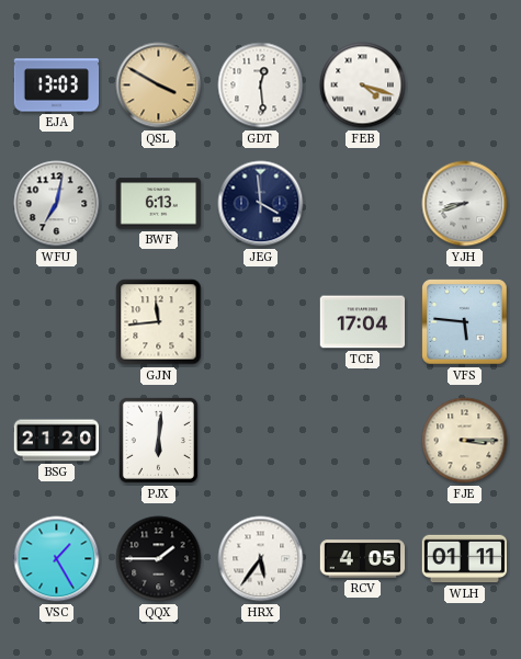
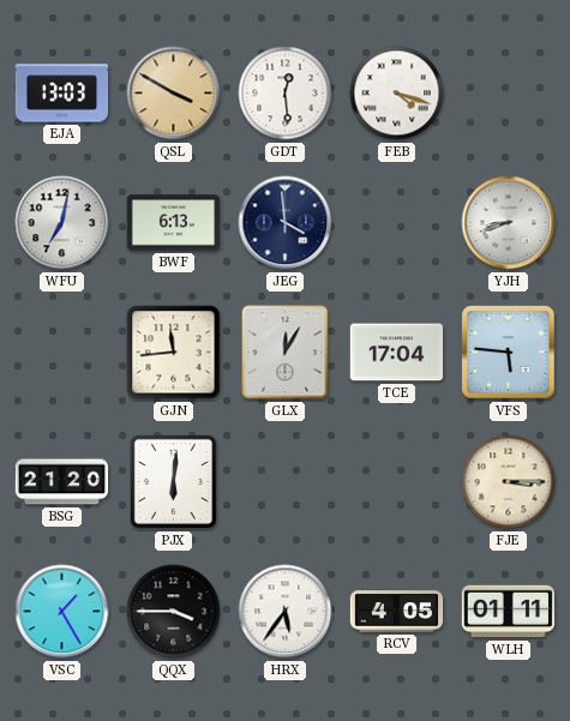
GLX: none -> 12:05 (286, 353)
QQX: 1:45 -> 3:45 (174, 612)
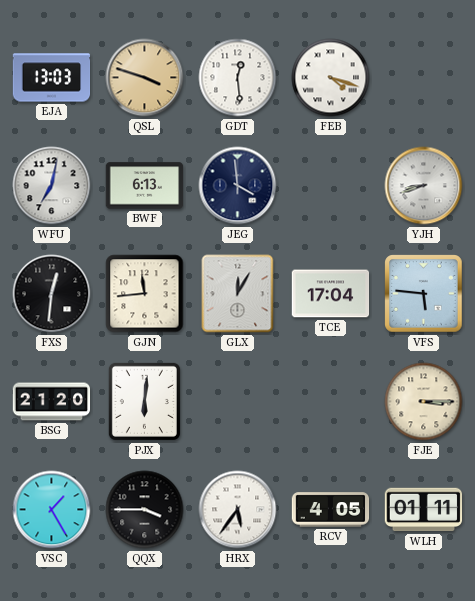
QSL: 3:50 -> 3:48 (145, 78)
FXS: none -> 12:31 (52, 294)
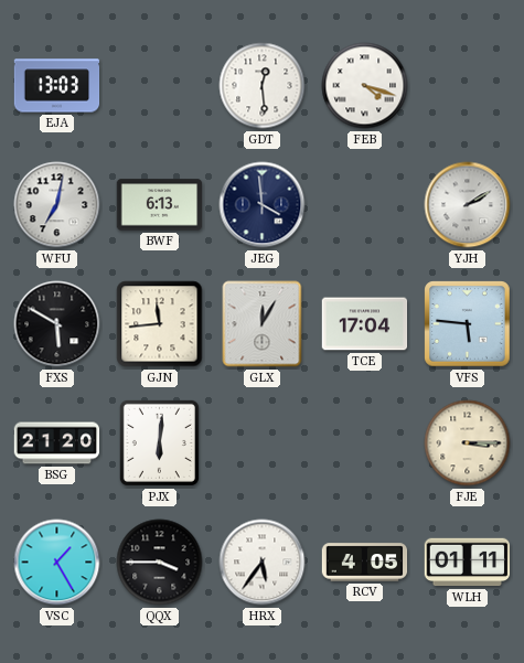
QSL: 3:48 -> none (145, 78)
YJH: 8:42 -> 2:10 (468, 205)
FXS: 12:31 -> 5:50 (57, 324)
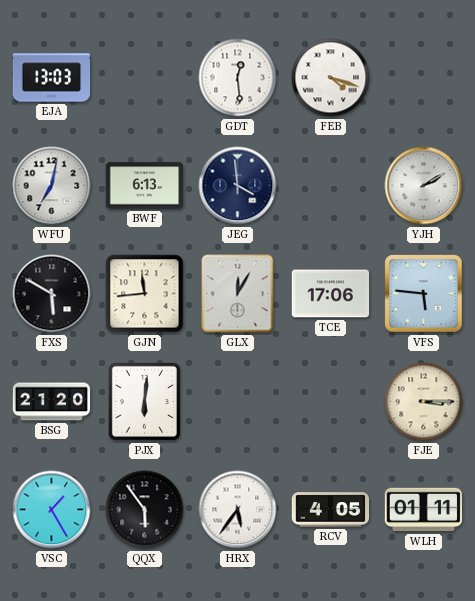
TCE: 17:04 -> 17:06 (331, 294)
QQX: 3:45 -> 5:54 (145, 510)
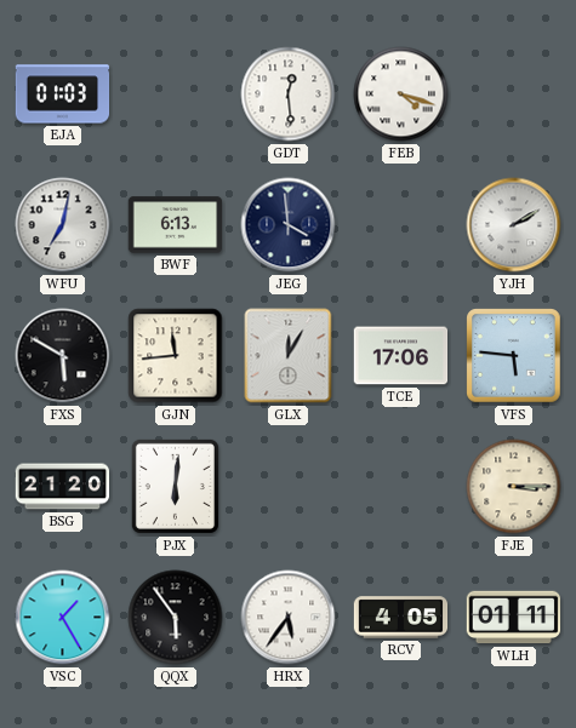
EJA: 13:03 -> 01:03 (63, 94)
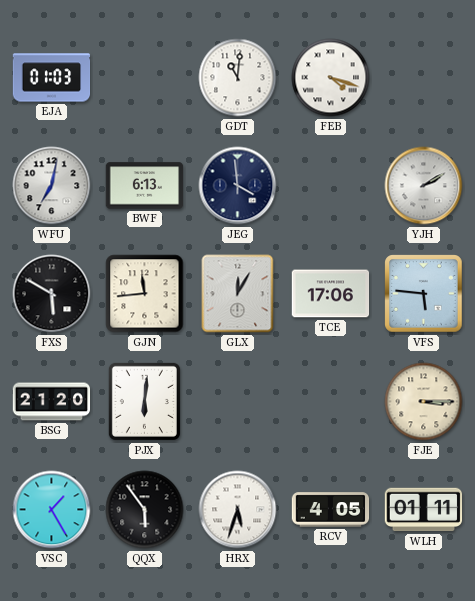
GDT: 12:29 -> 11:01 (238, 78)
HRX: 5:36 -> 5:33 (238, 510)
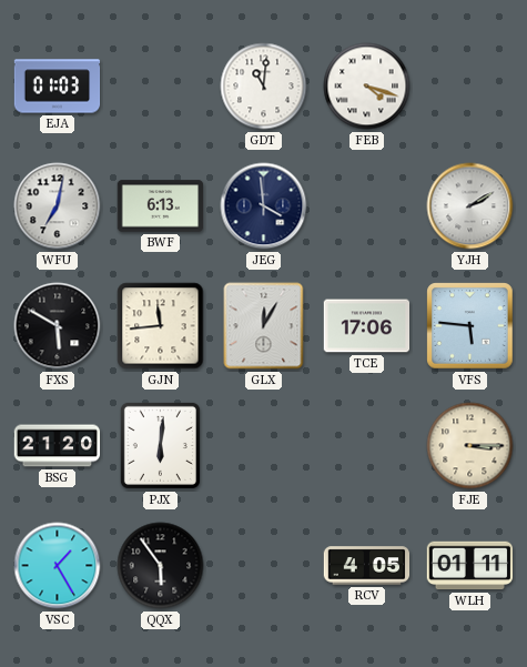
HRX: 5:33 -> none (238, 510)
